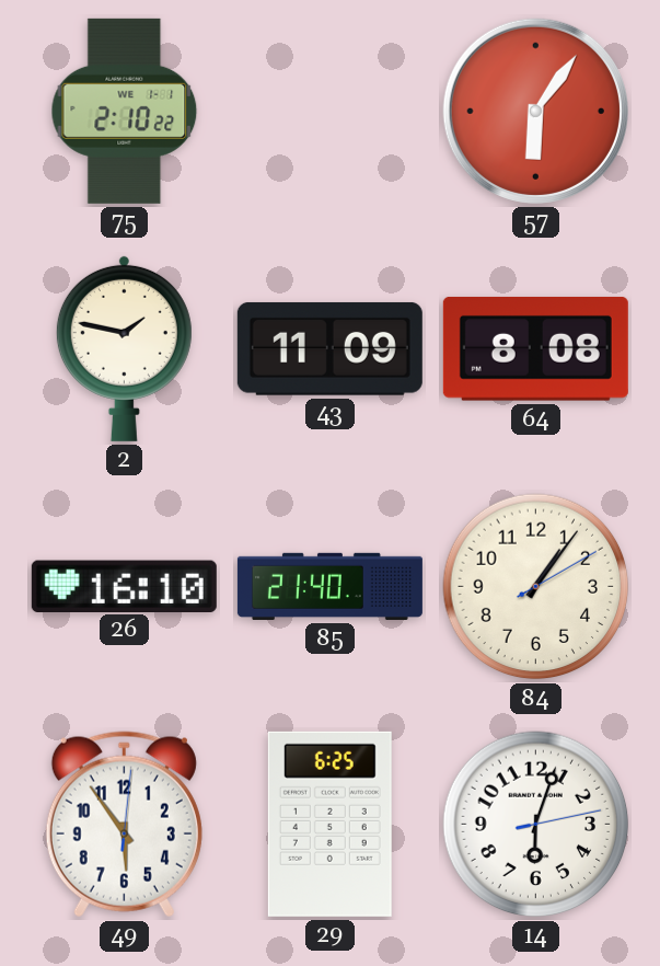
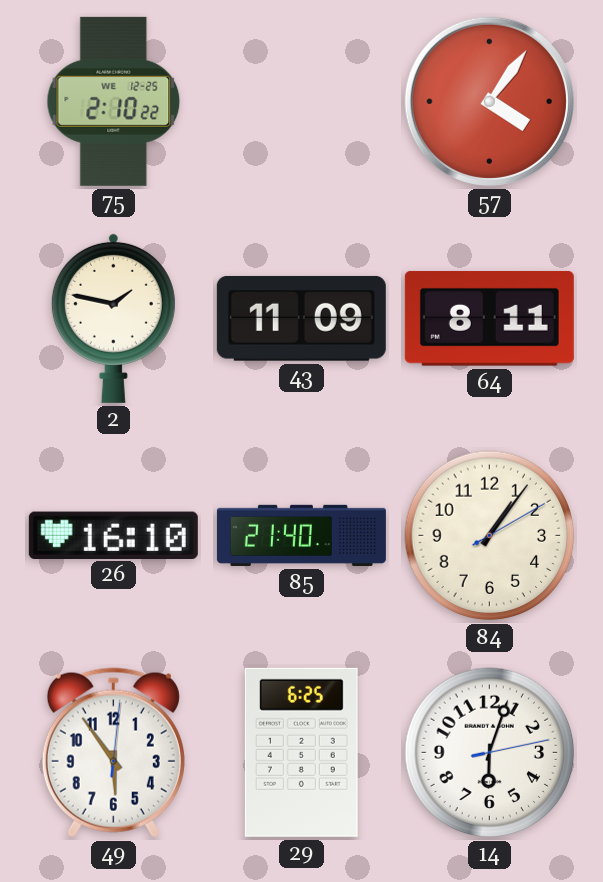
75 date: WE 1-1 -> WE 12-25 (114, 101)
57: 6:06 -> 4:06 (489, 101)
64: 8:08 -> 8:11 (489, 319)
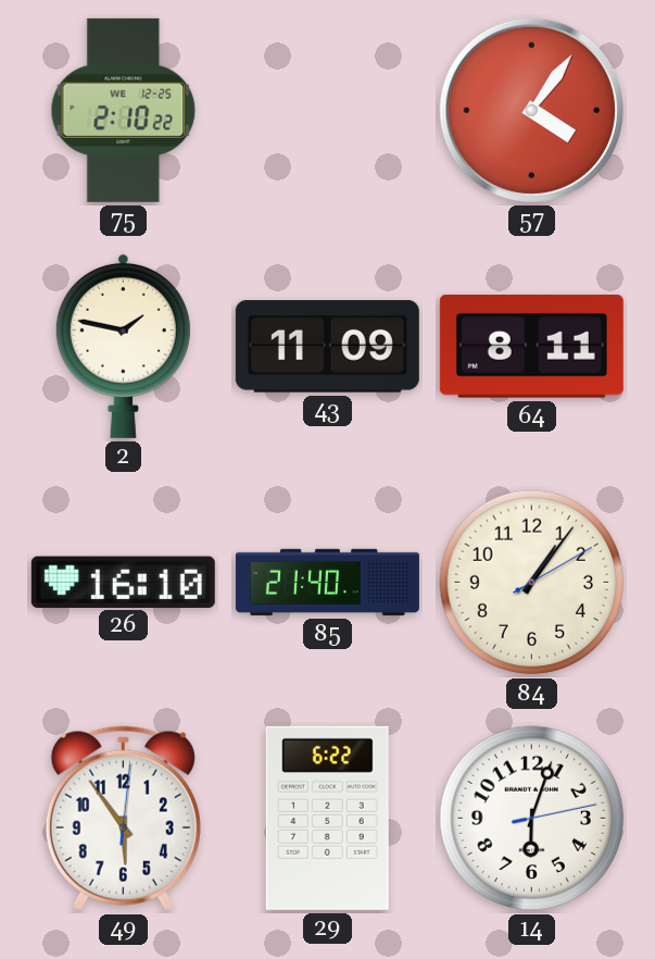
29: 6:25 -> 6:22 (327, 818)
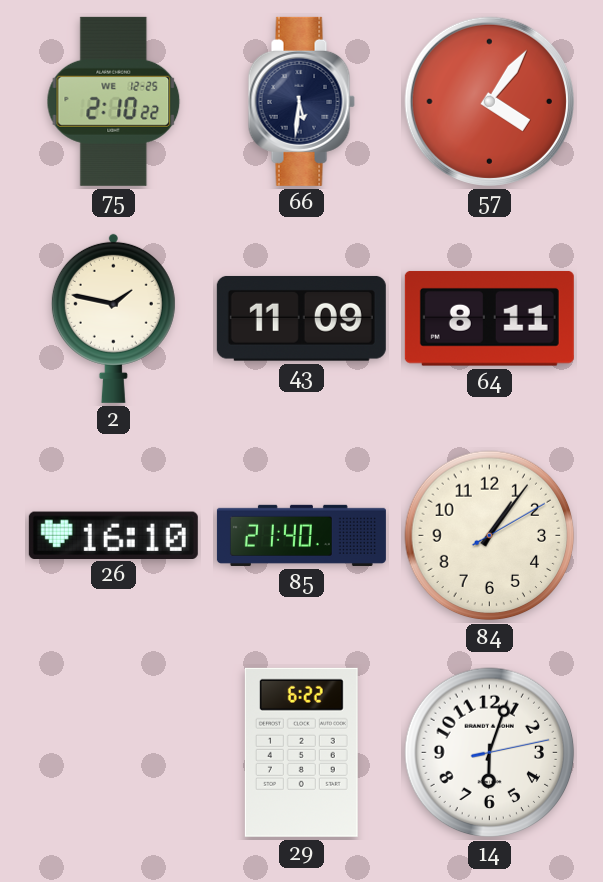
66: none -> 5:31 (301, 101)
49: 5:54 -> none (123, 819)
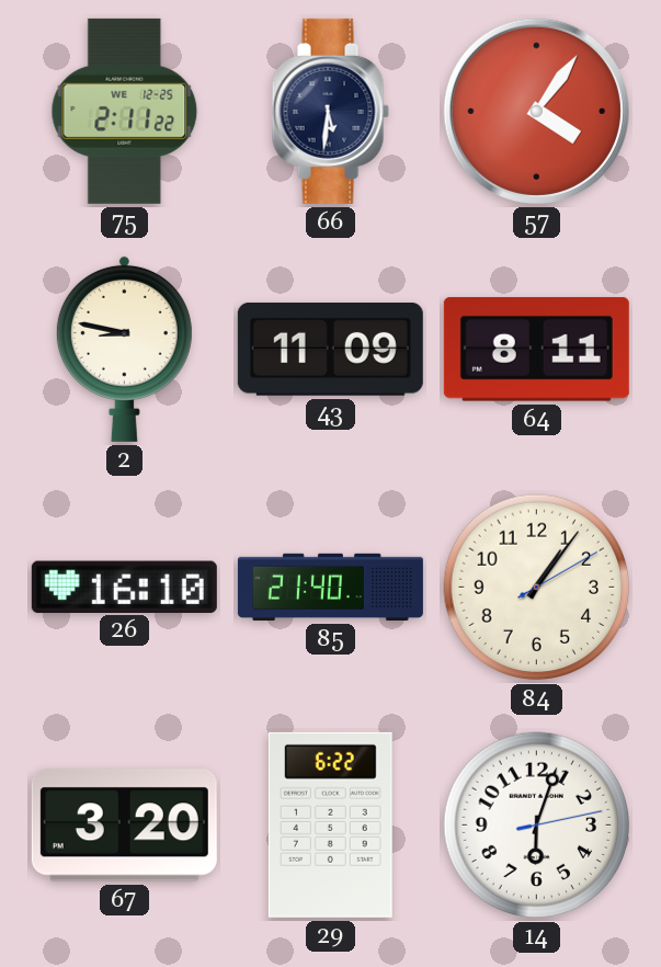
75: 2:10 -> 2:11 (125, 111)
2: 1:47 -> 8:47 (124, 349)
67: none -> 3:20 (124, 826)
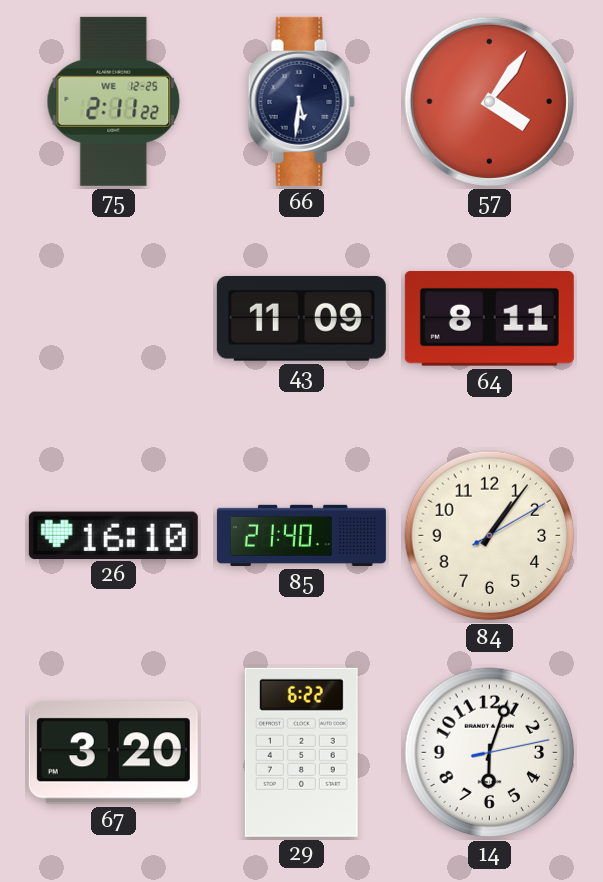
2: 8:47 -> none (124, 349)
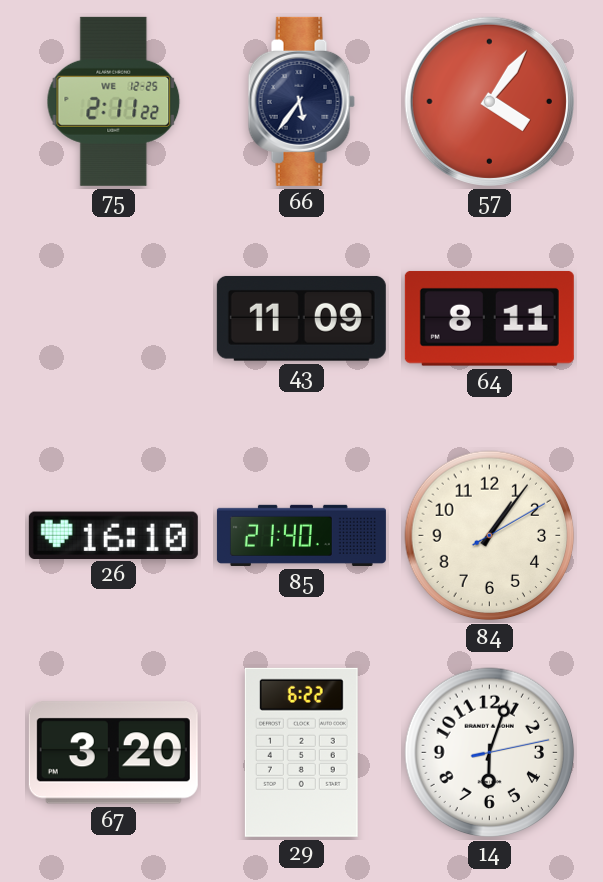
66: 5:31 -> 5:36 (301, 101)
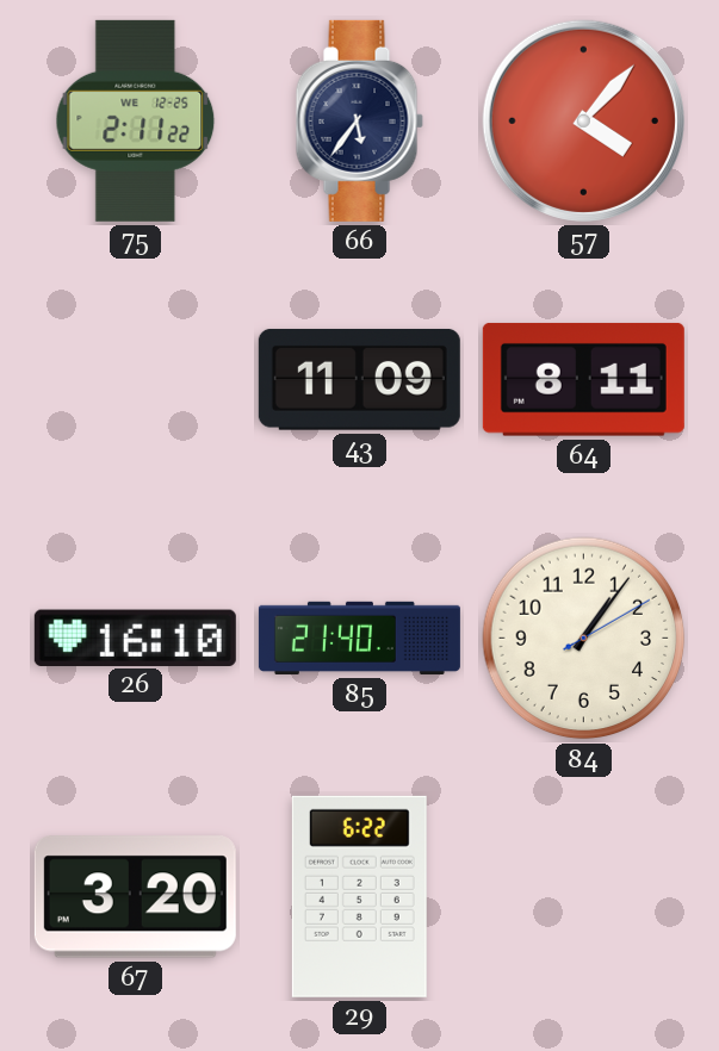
57: 4:06 -> 4:07 (583, 120)
14: 6:03 -> none (490, 753)
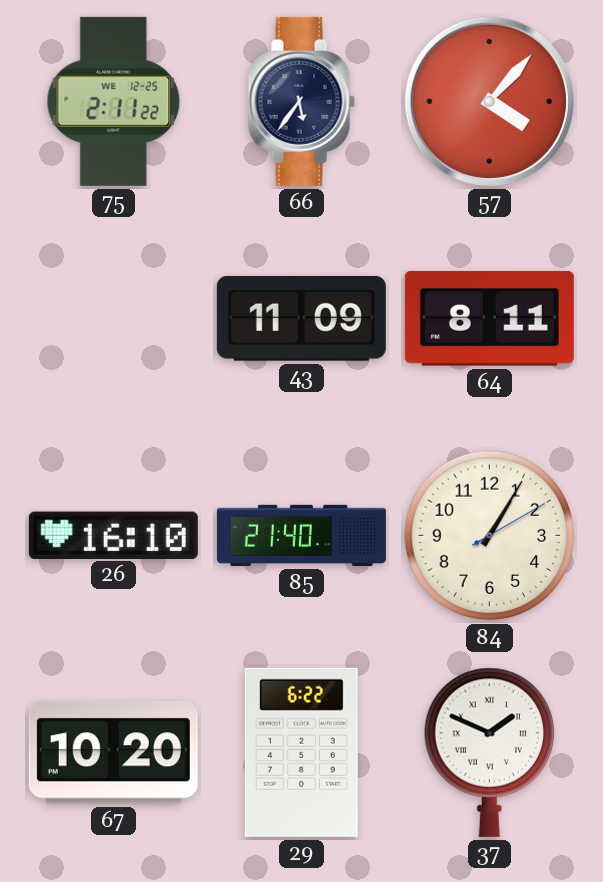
84: 1:06 -> 1:05 (490, 536)
67: 3:20 -> 10:20 (113, 753)
37: none -> 1:49 (489, 752)
